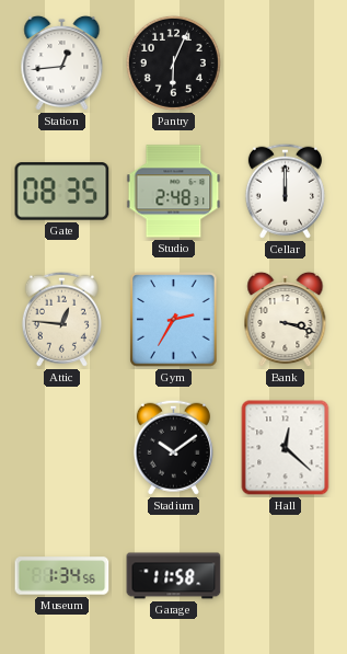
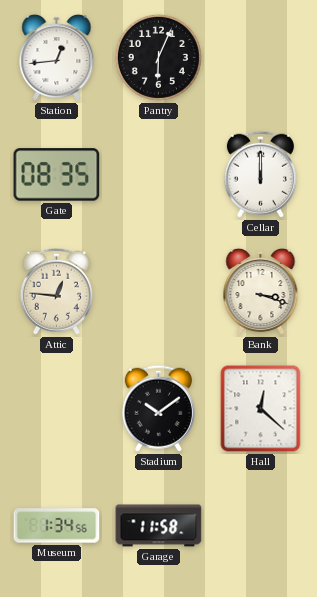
Studio: 2:48 -> none (174, 192)
Gym: 2:35 -> none (174, 320)
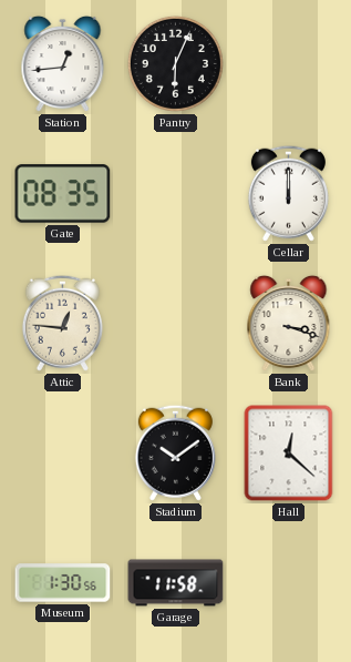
Museum: 1:34 -> 1:30 (63, 583)
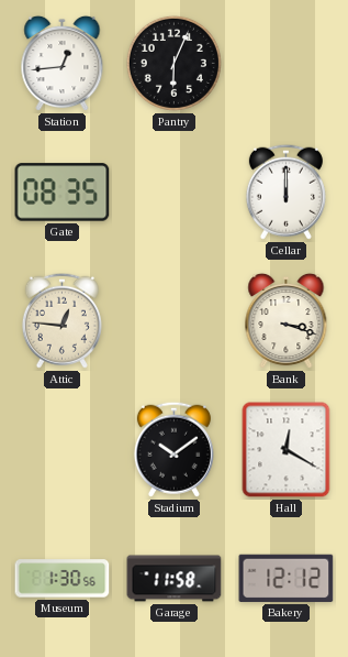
Hall: 12:22 -> 12:20 (287, 450)
Bakery: none -> 12:12 (287, 578)
